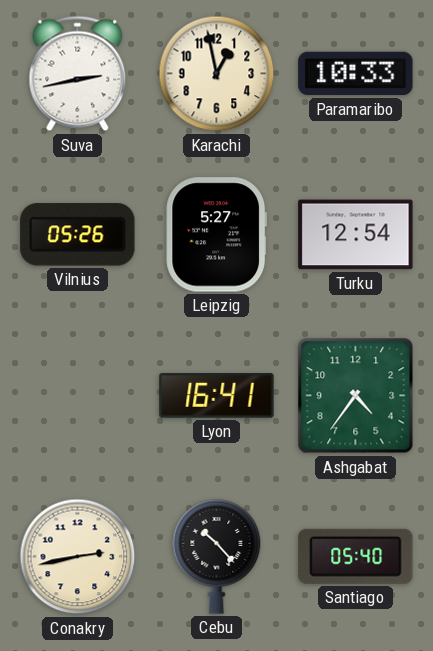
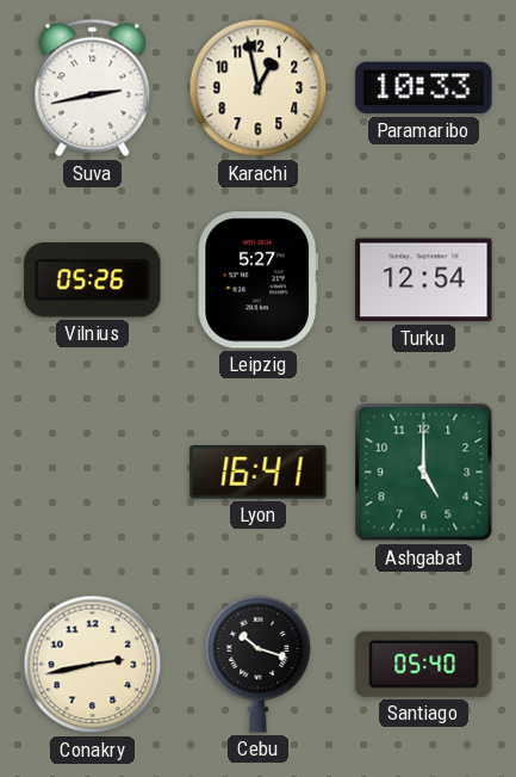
Ashgabat: 4:36 -> 5:00 (424, 473)
Cebu: 10:23 -> 10:18 (259, 665)
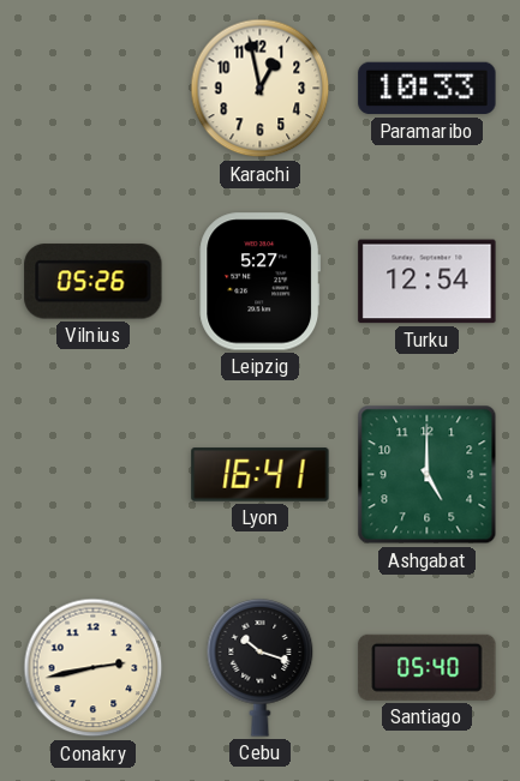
Suva: 2:43 -> none (93, 88)
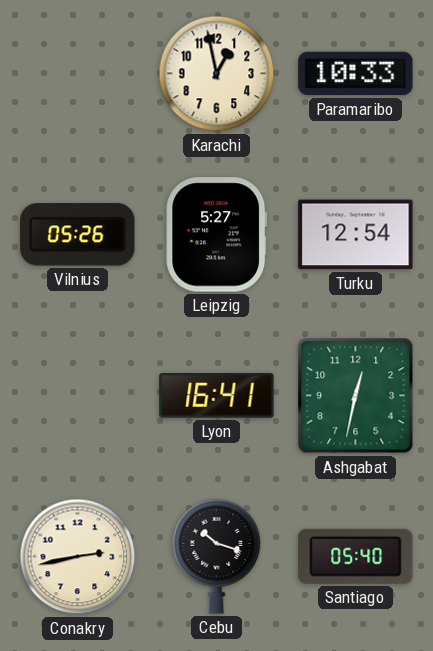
Ashgabat: 5:00 -> 12:32 (356, 396)
